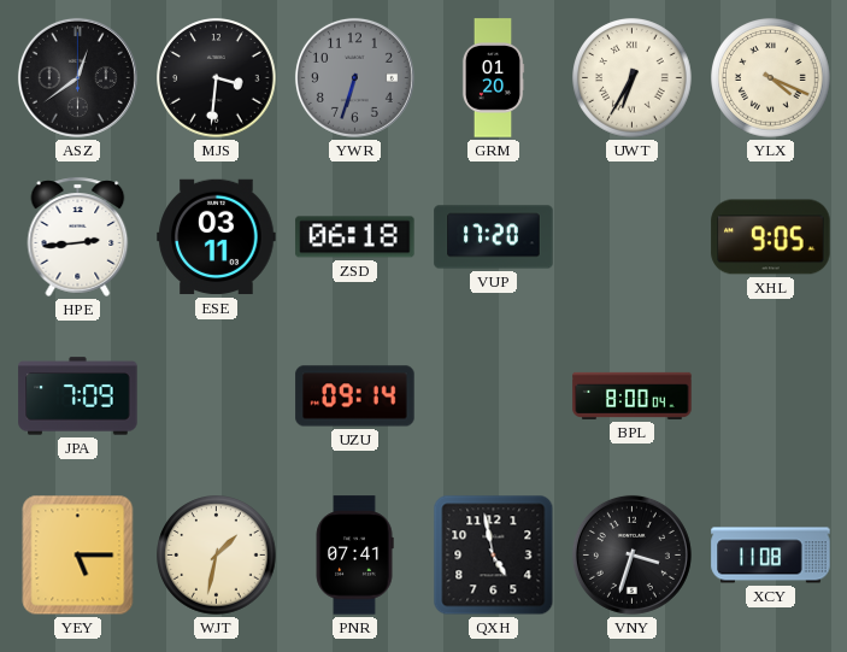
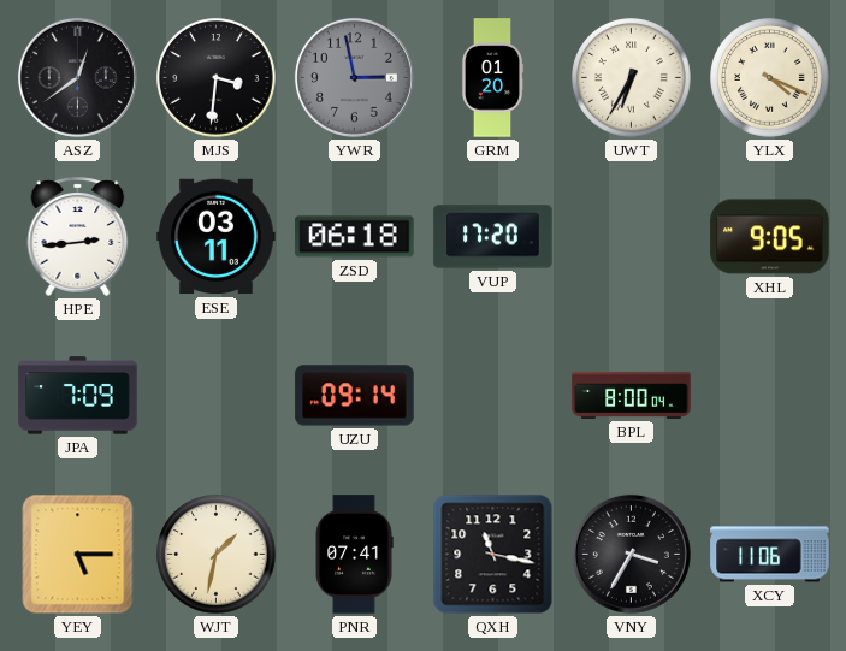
YWR: 6:33 -> 2:58 (354, 77)
QXH: 4:58 -> 11:17 (493, 555)
VNY: 3:33 -> 3:35 (631, 554)
XCY: 11:08 -> 11:06 (770, 555)
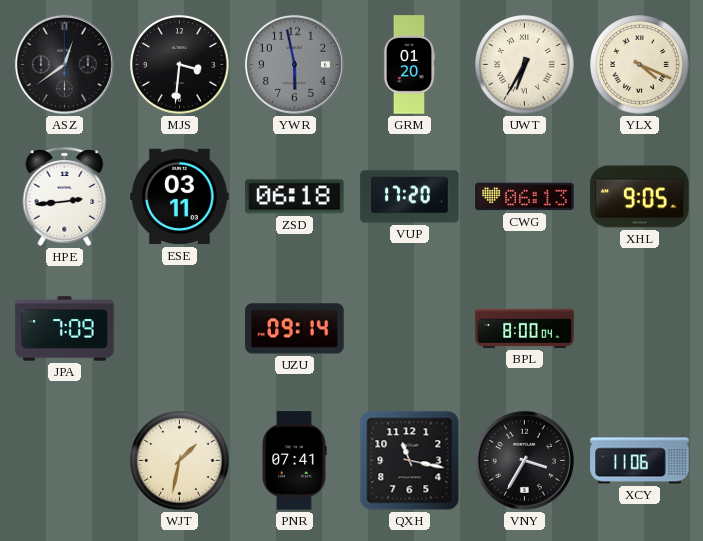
YWR: 2:58 -> 5:58 (294, 64)
CWG: none -> 06:13 (525, 197)
YEY: 5:15 -> none (78, 555)
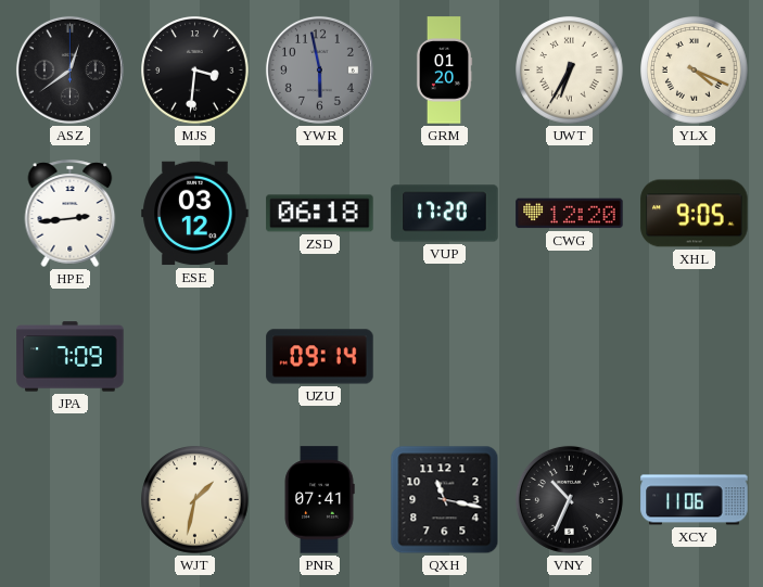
ESE: 03:11 -> 03:12 (195, 214)
CWG: 06:13 -> 12:20 (570, 214)
BPL: 8:00 -> none (525, 328)
VNY: 3:35 -> 10:34 (569, 499)
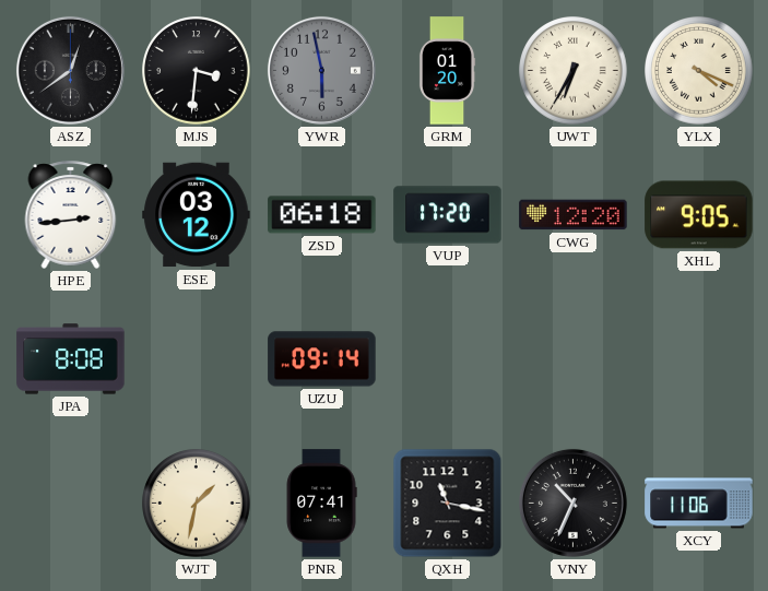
JPA: 7:09 -> 8:08 (71, 359)
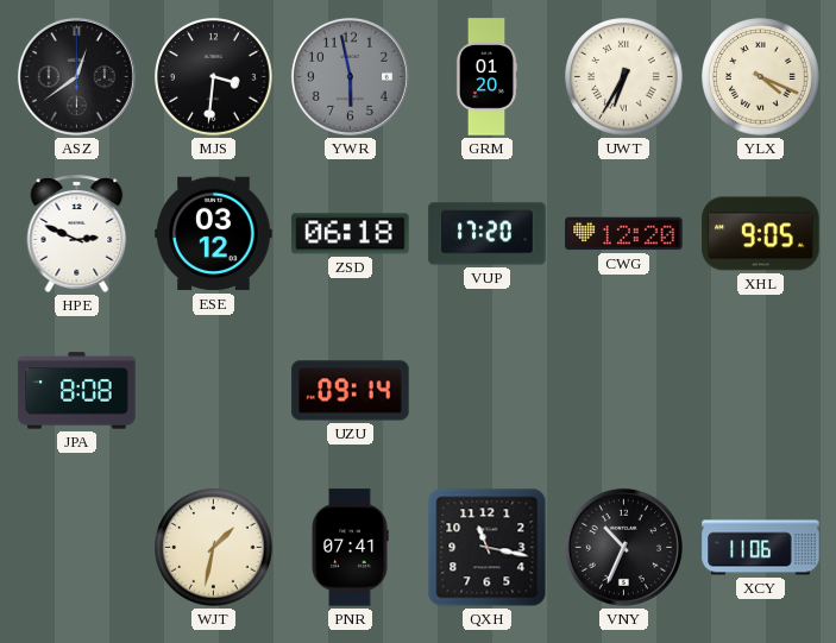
HPE: 2:44 -> 2:49 (77, 233)
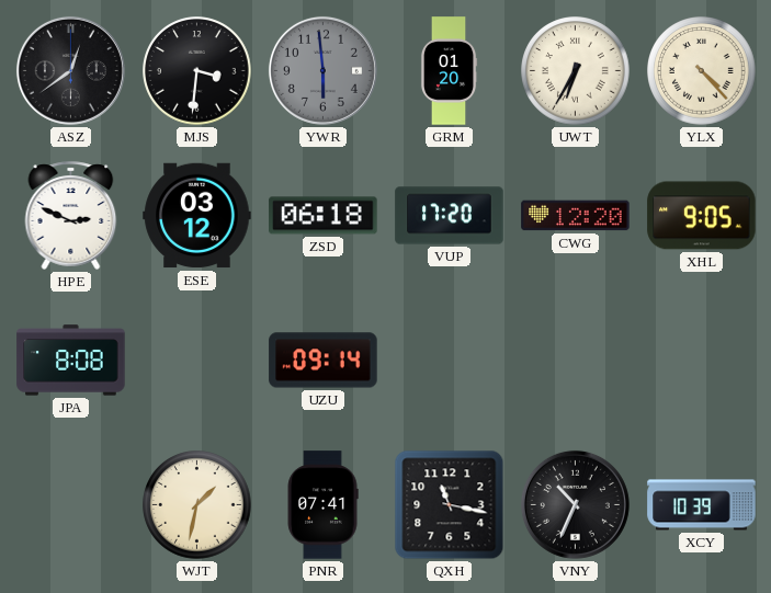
YWR: 5:58 -> 5:59 (322, 70)
YLX: 4:19 -> 4:23 (702, 71)
XCY: 11:06 -> 10:39 (702, 505)
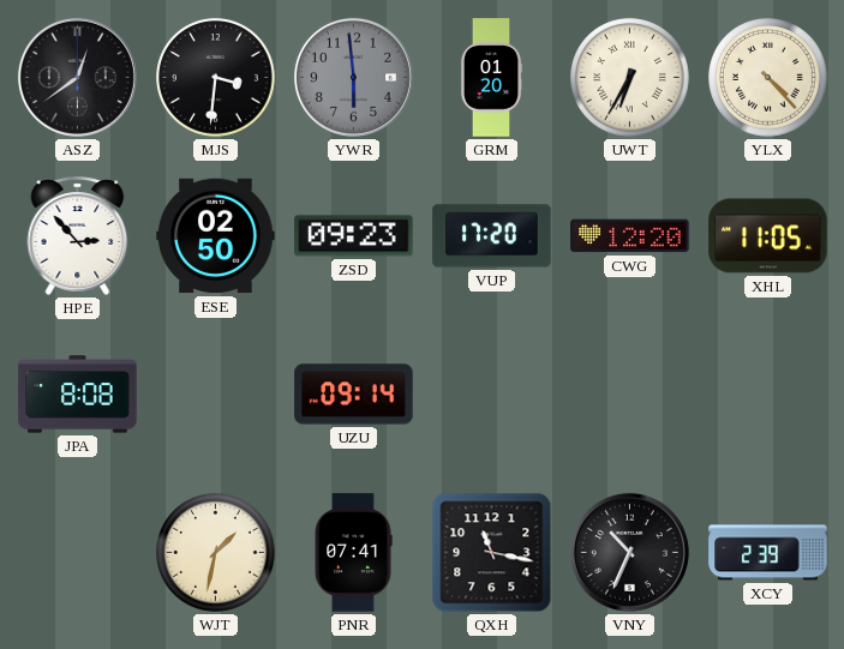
HPE: 2:49 -> 2:53 (78, 235)
ESE: 03:12 -> 02:50 (216, 236)
ZSD: 06:18 -> 09:23 (354, 236)
XHL: 9:05 -> 11:05 (768, 236)
XCY: 10:39 -> 2:39 (768, 553)
